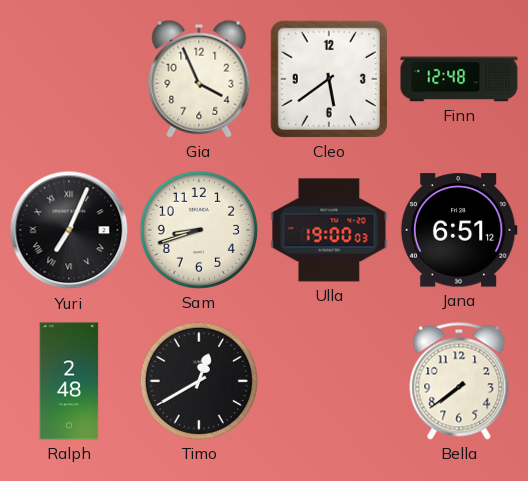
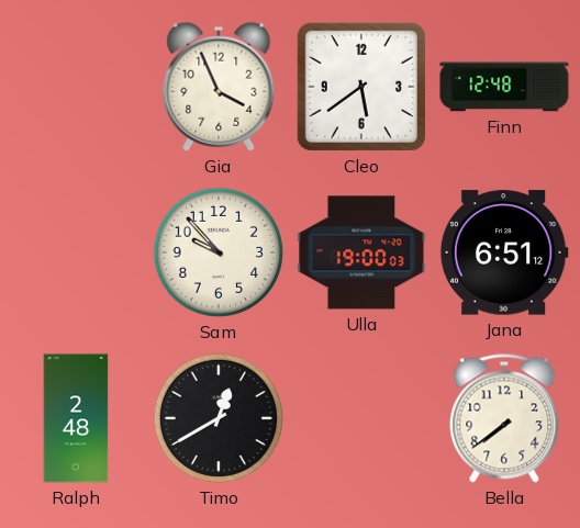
Yuri: 7:04 -> none (69, 230)
Sam: 8:42 -> 9:53 (219, 252)
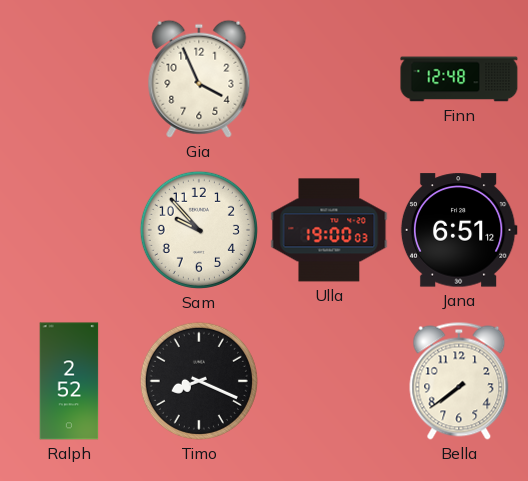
Cleo: 5:39 -> none (361, 87)
Ralph: 2:48 -> 2:52 (69, 381)
Timo: 12:40 -> 8:19 (199, 381)
